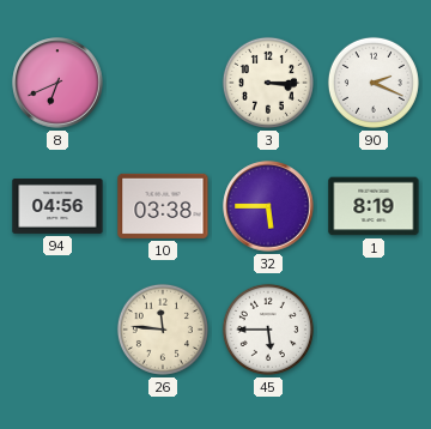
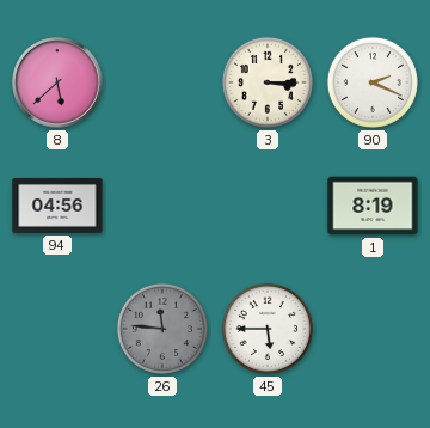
8: 6:41 -> 5:38 (57, 82)
10: 03:38 -> none (163, 206)
32: 5:45 -> none (268, 206)
26 dial: cream -> grey (162, 329)
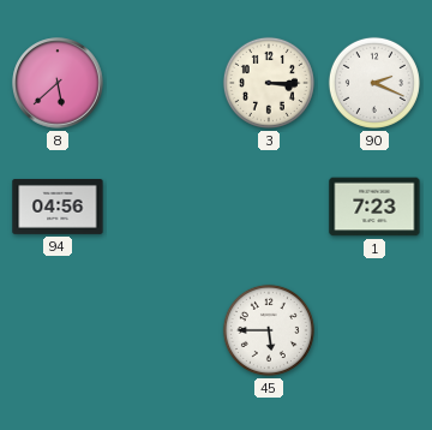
1: 8:19 -> 7:23 (374, 207)
26: 11:46 -> none (162, 329)
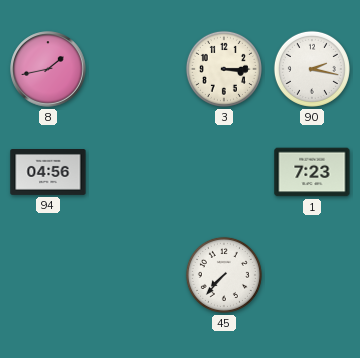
8: 5:38 -> 1:43 (48, 69)
90: 2:19 -> 2:17 (312, 69)
45: 5:45 -> 7:37 (224, 275)
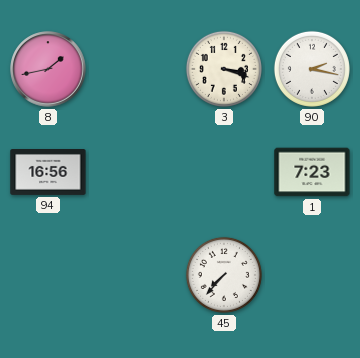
3: 3:15 -> 3:18 (224, 69)
94: 04:56 -> 16:56 (48, 173)
